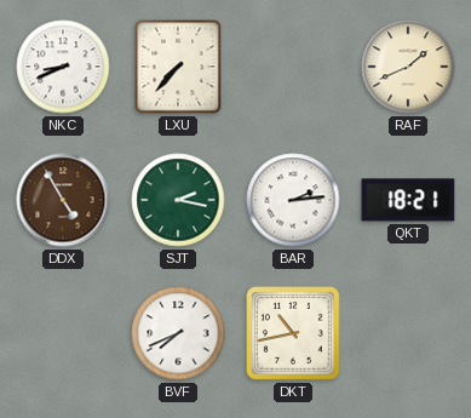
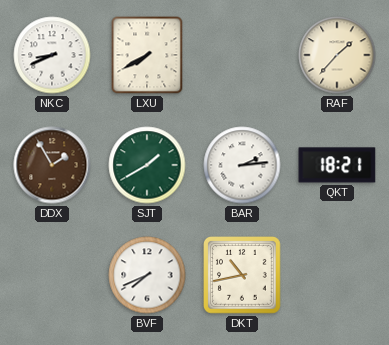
LXU: 7:37 -> 7:40 (147, 55)
RAF: 1:41 -> 1:37 (337, 55)
DDX: 4:55 -> 1:55 (52, 165)
SJT: 2:17 -> 1:40 (147, 165)
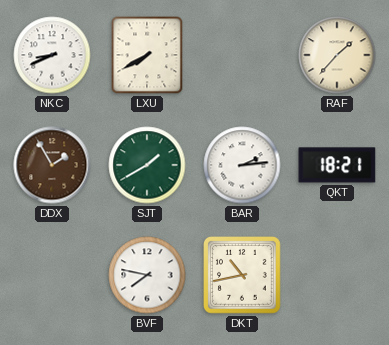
BVF: 7:41 -> 7:47 (147, 275)
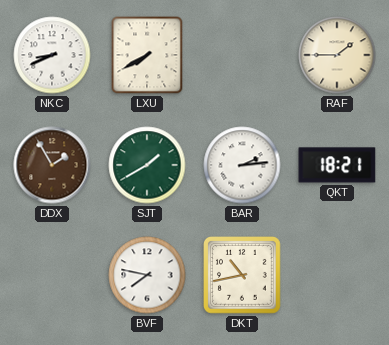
RAF: 1:37 -> 1:45 (337, 55)
